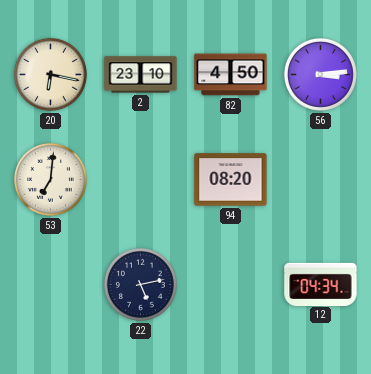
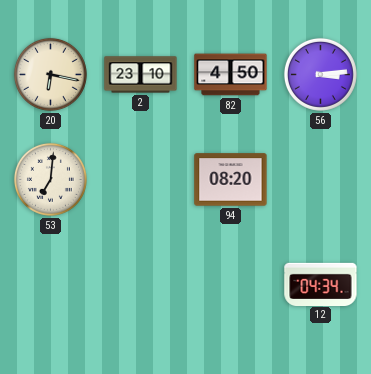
22: 5:13 -> none (140, 284)
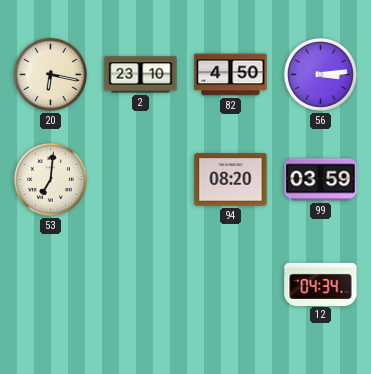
99: none -> 03:59 (321, 180)
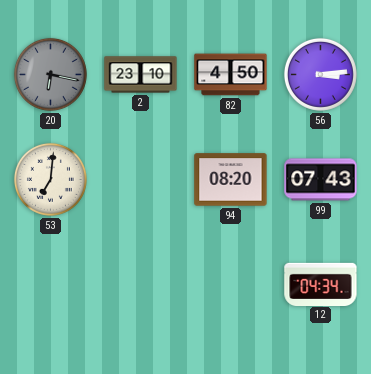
20 dial: cream -> grey (50, 74)
99: 03:59 -> 07:43 (321, 180)
